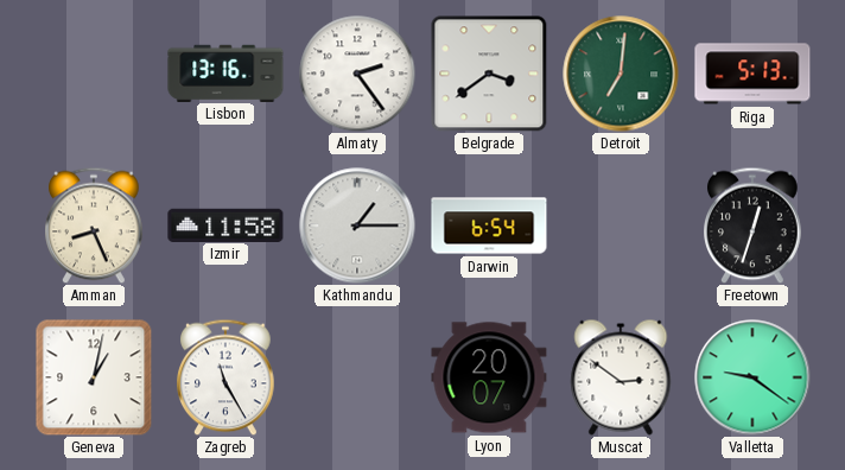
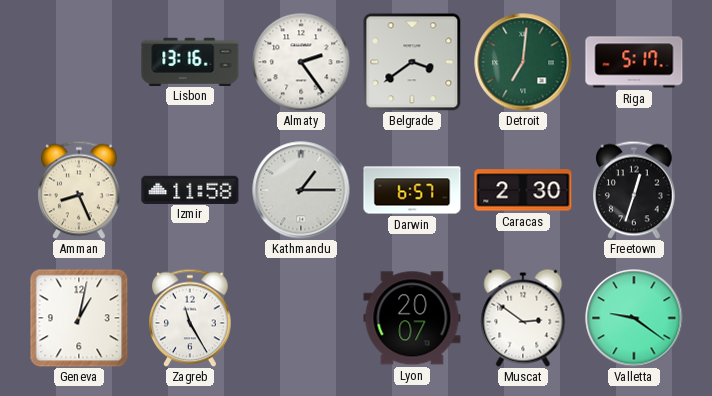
Riga: 5:13 -> 5:17 (634, 62)
Darwin: 6:54 -> 6:57 (412, 190)
Caracas: none -> 2:30 (523, 190)
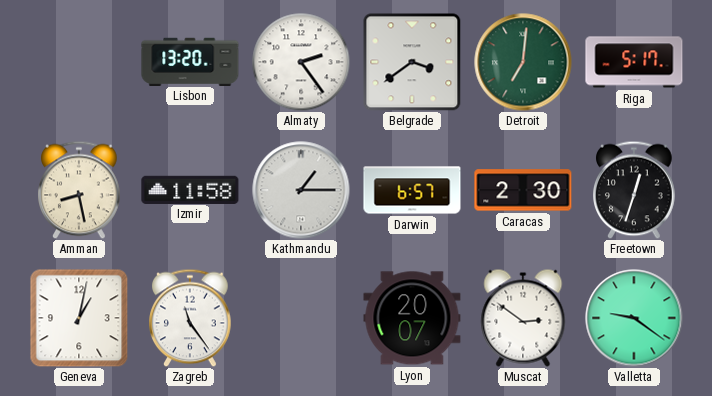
Lisbon: 13:16 -> 13:20 (190, 61)
Amman: 8:26 -> 8:28 (80, 190)
Zagreb: 11:25 -> 11:24 (191, 318)
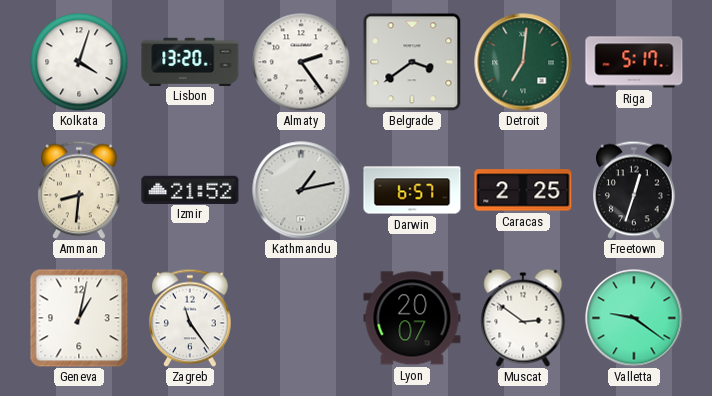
Kolkata: none -> 4:03 (79, 62)
Amman: 8:28 -> 8:31 (80, 190)
Izmir: 11:58 -> 21:52 (190, 189)
Kathmandu: 1:15 -> 1:13 (301, 190)
Caracas: 2:30 -> 2:25 (523, 190)
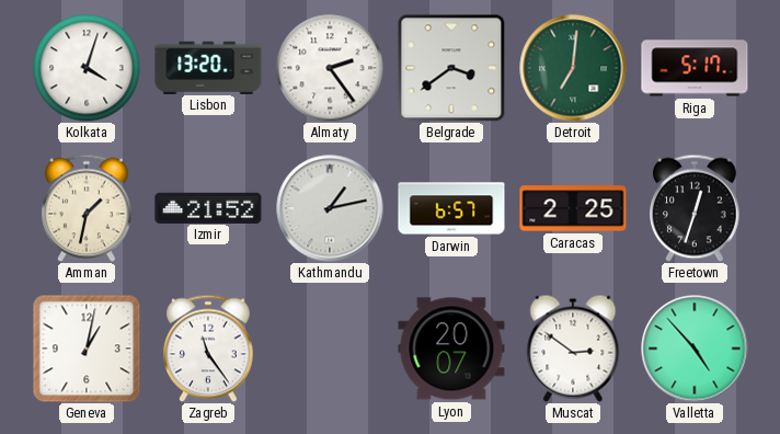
Amman: 8:31 -> 1:32 (88, 208)
Valletta: 9:21 -> 4:53 (695, 349)
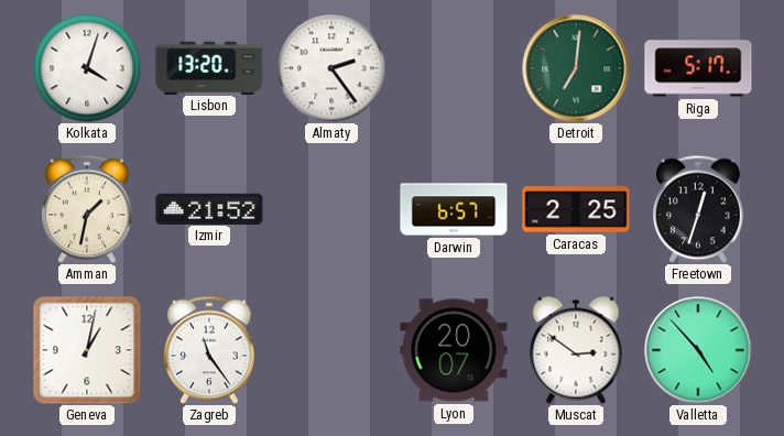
Belgrade: 3:39 -> none (451, 68)
Kathmandu: 1:13 -> none (330, 208)
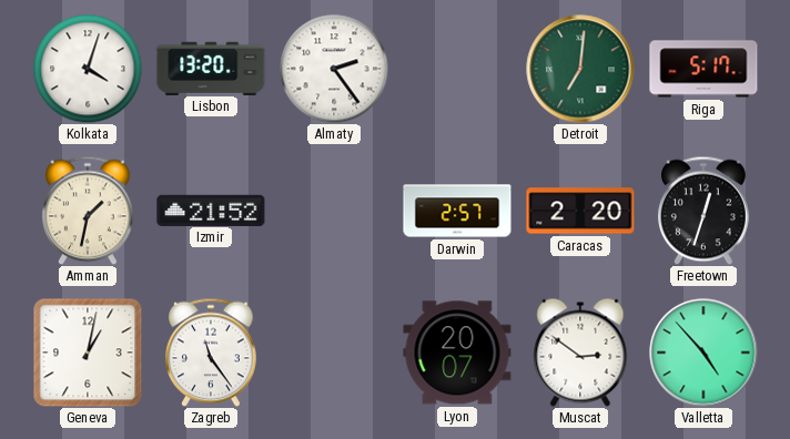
Darwin: 6:57 -> 2:57 (457, 211)
Caracas: 2:25 -> 2:20 (580, 211)
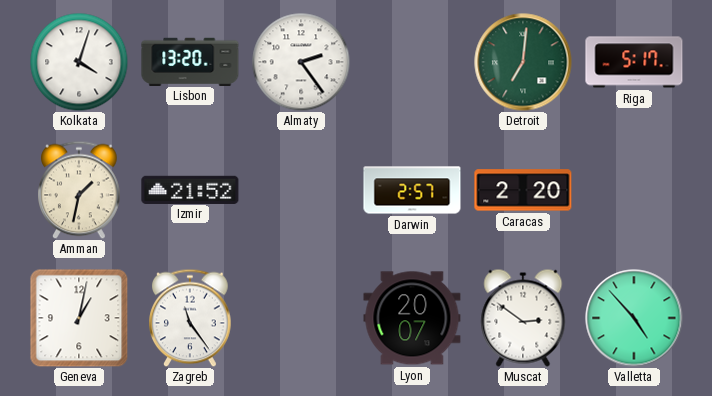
Freetown: 12:33 -> none (705, 211)
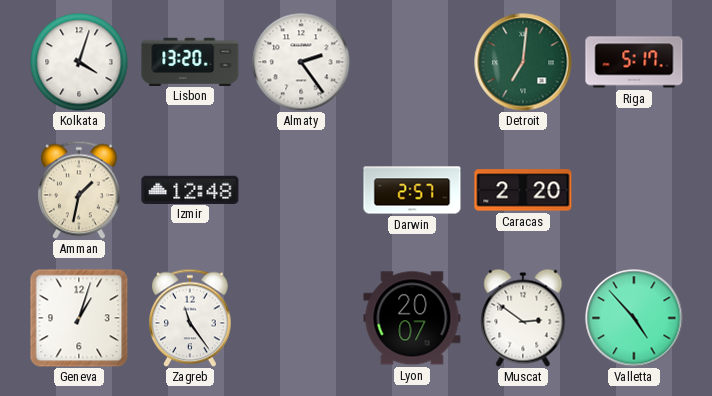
Izmir: 21:52 -> 12:48 (190, 189)
Geneva: 1:02 -> 1:03 (79, 318)
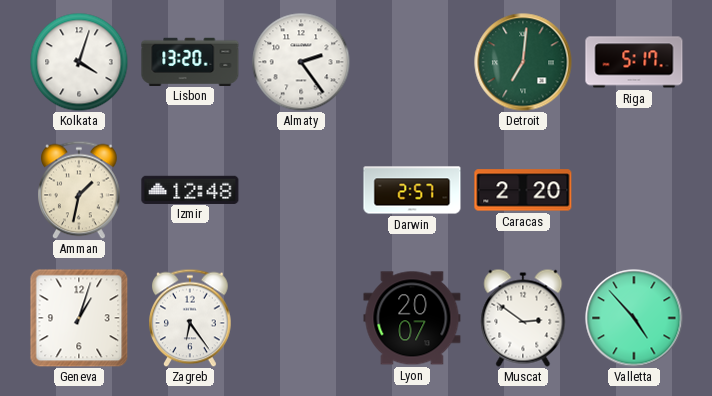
Zagreb: 11:24 -> 6:24 (191, 318)
